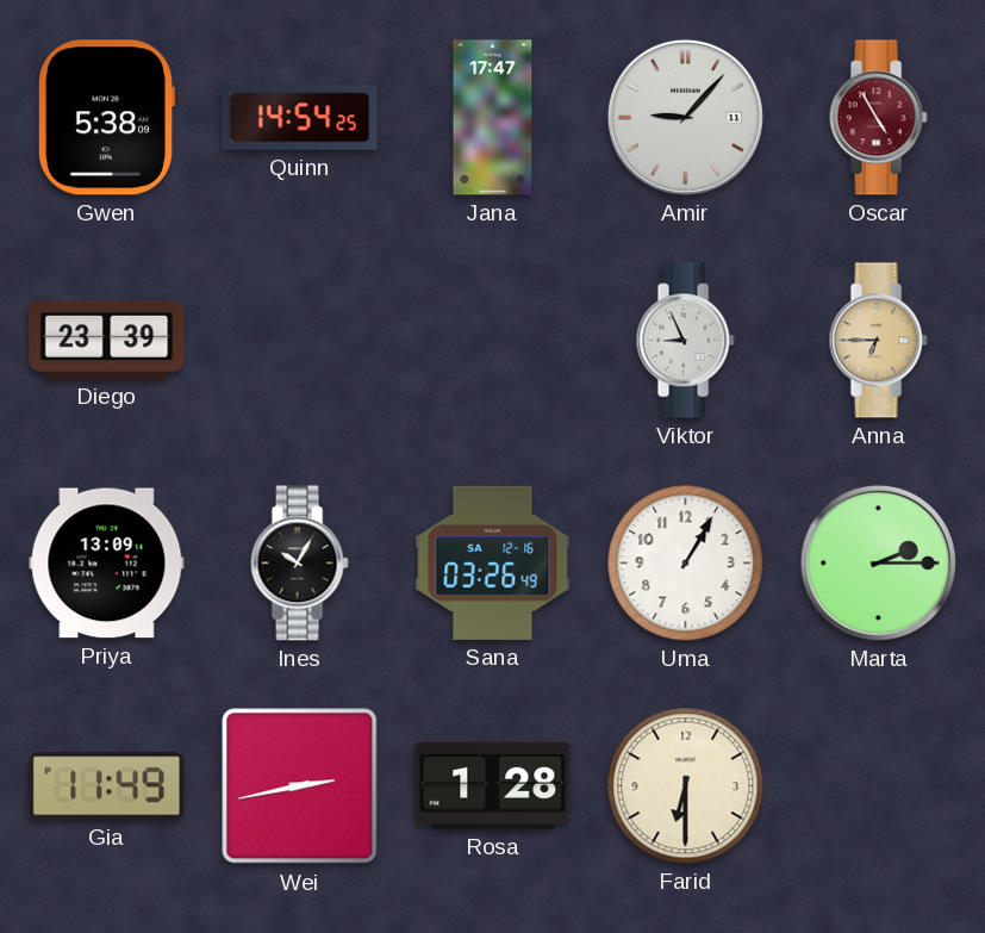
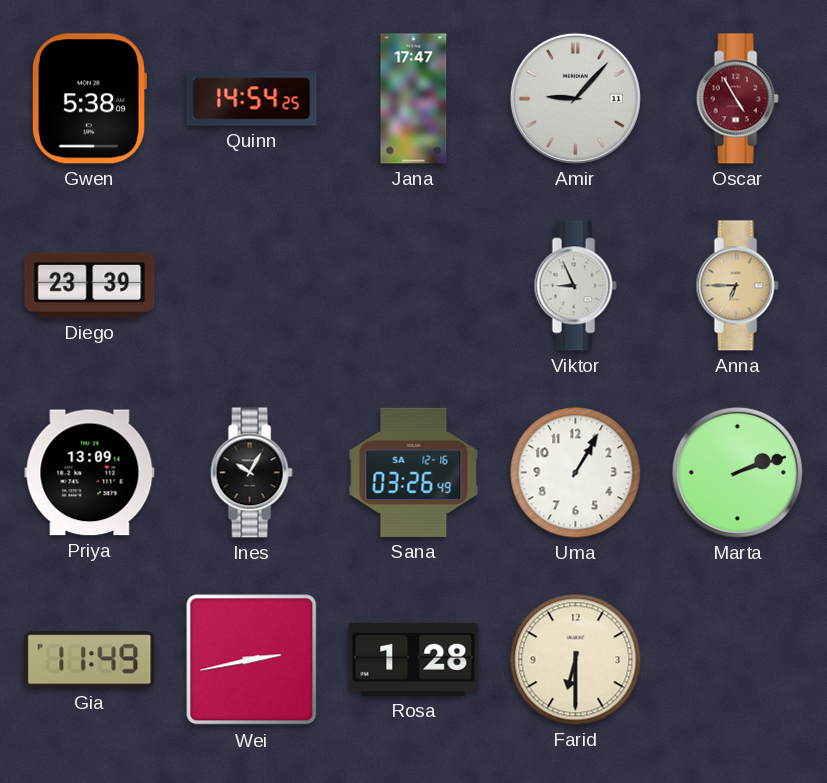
Marta: 2:15 -> 2:12 (737, 472)
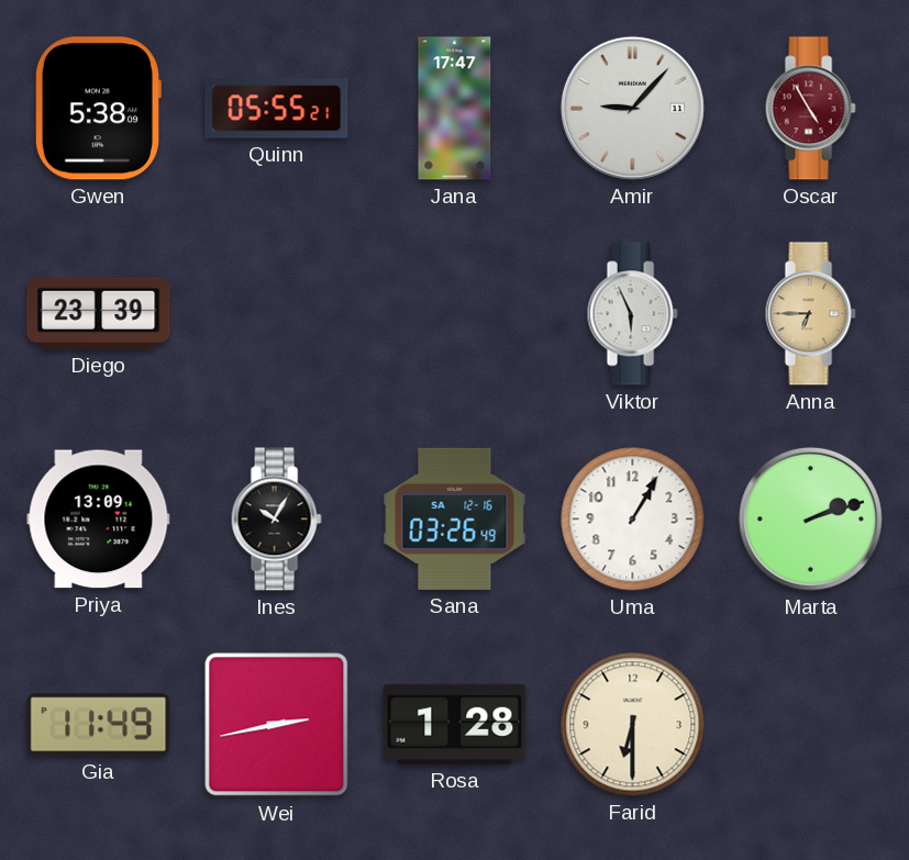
Quinn: 14:54 -> 05:55 (277, 109)
Viktor: 8:56 -> 5:56 (632, 314)
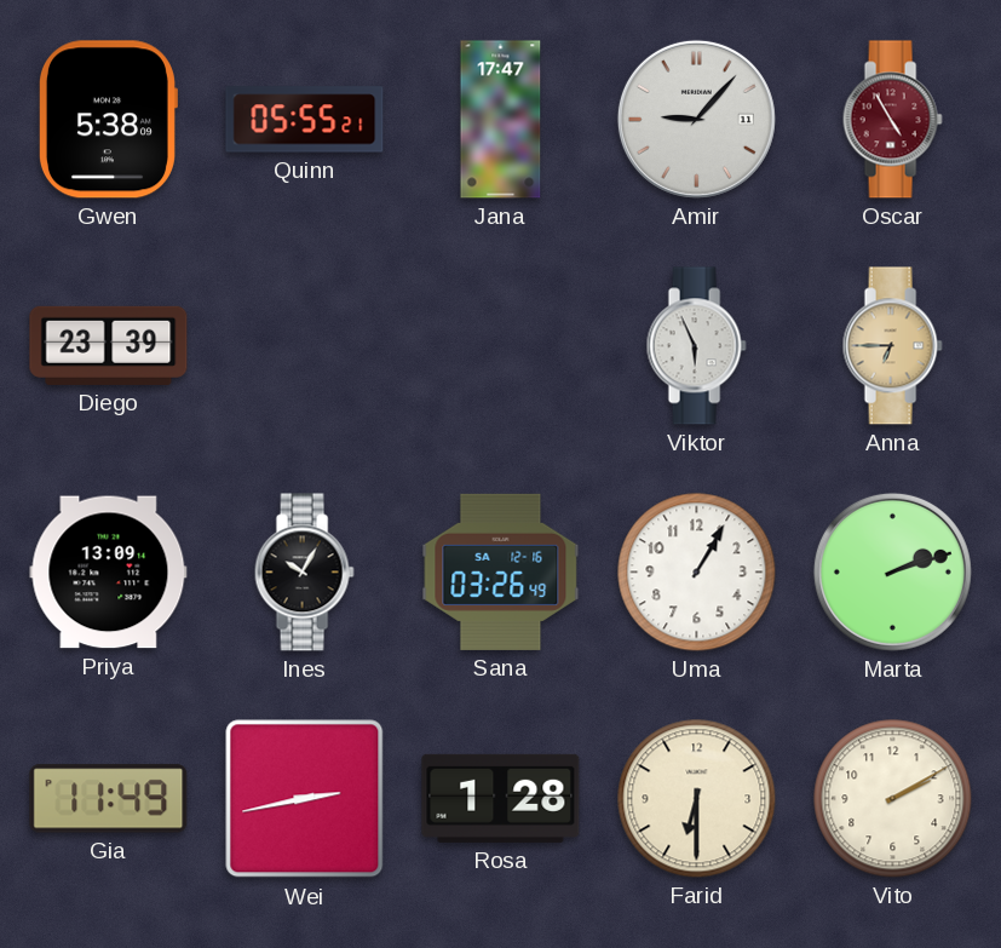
Vito: none -> 2:10 (893, 799)
